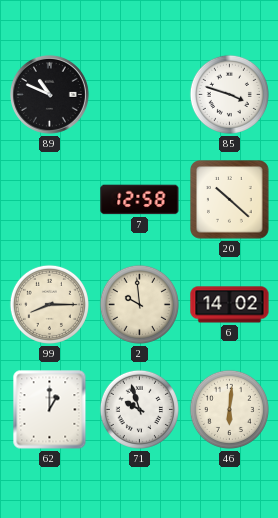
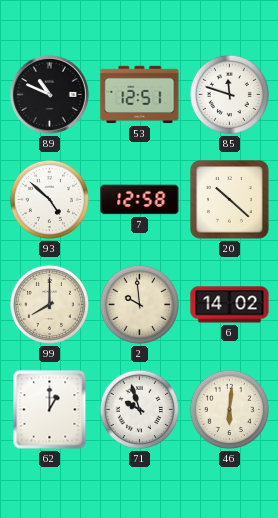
53: none -> 12:51 (140, 95)
85: 3:48 -> 11:48 (229, 94)
93: none -> 4:52 (49, 199)
99: 8:15 -> 8:00 (49, 304)
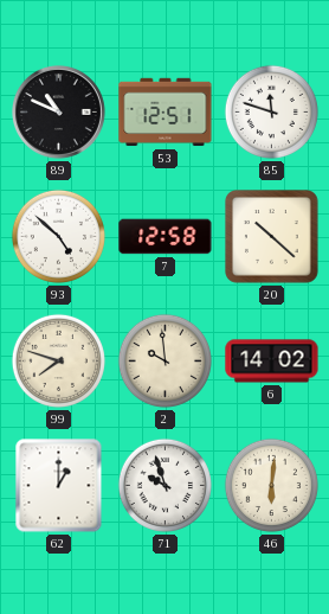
99: 8:00 -> 7:48 (58, 360)
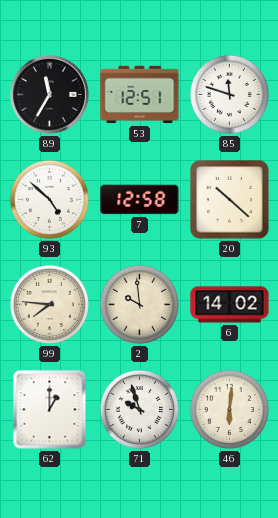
89: 10:49 -> 11:35 (49, 94)
99: 7:48 -> 7:46 (49, 304)
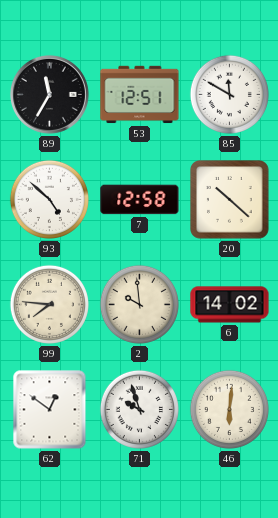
85: 11:48 -> 11:50 (229, 94)
62: 1:00 -> 12:51 (50, 410)
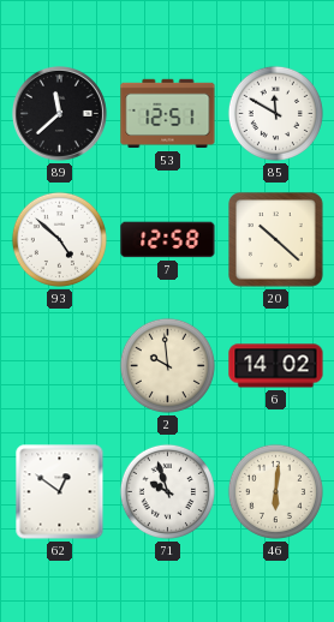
89: 11:35 -> 11:38 (59, 113)
99: 7:46 -> none (49, 304)
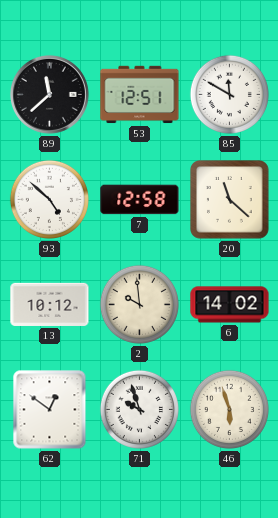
20: 10:22 -> 11:22 (230, 200)
13: none -> 10:12 (50, 304)
46: 6:01 -> 5:57 (229, 409)
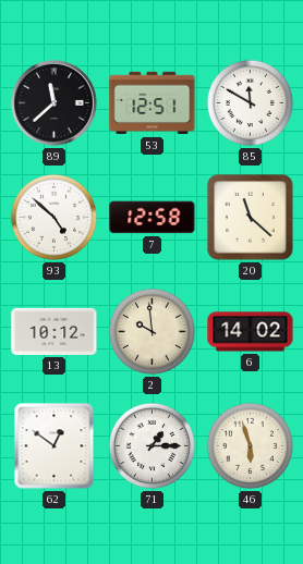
71: 9:57 -> 1:15 (152, 445)
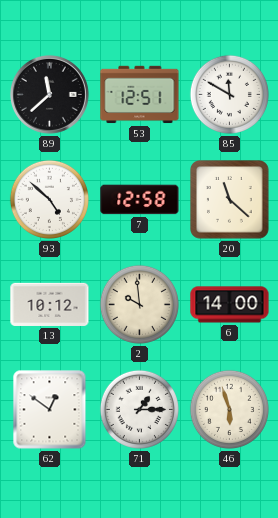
6: 14:02 -> 14:00 (230, 305)
